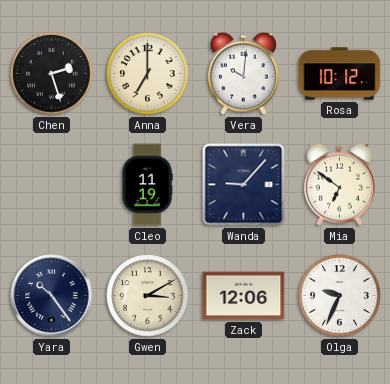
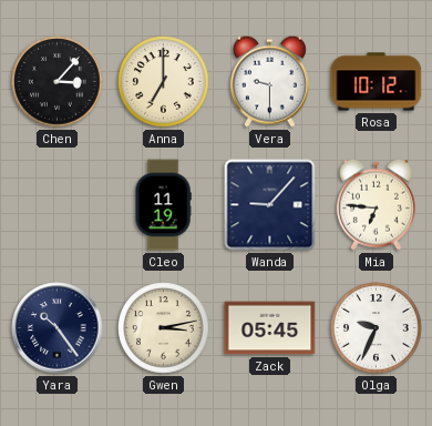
Chen: 2:27 -> 3:07 (58, 82)
Vera: 10:01 -> 9:30 (269, 81)
Mia: 6:51 -> 6:46 (376, 204)
Gwen: 3:10 -> 3:13 (164, 328)
Zack: 12:06 -> 05:45 (270, 328)
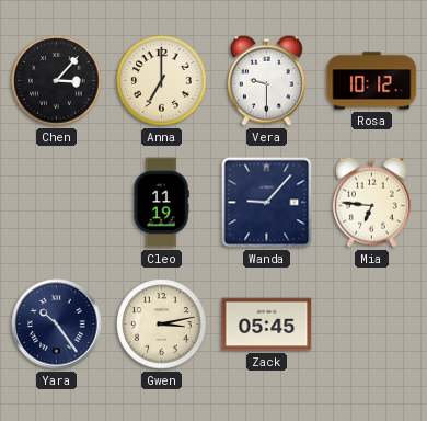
Olga: 9:34 -> none (377, 328)
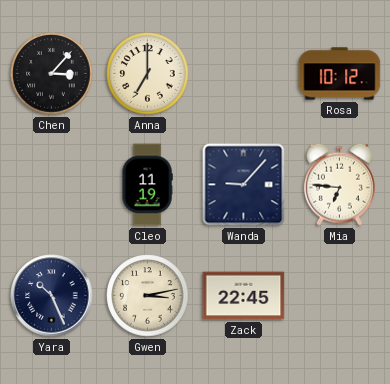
Vera: 9:30 -> none (266, 80)
Yara: 10:24 -> 10:26 (52, 296)
Zack: 05:45 -> 22:45 (244, 296)
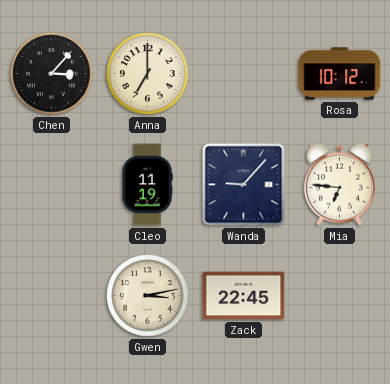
Yara: 10:26 -> none (52, 296)
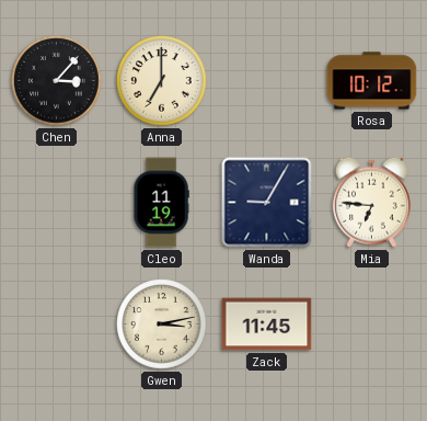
Wanda: 9:07 -> 9:05 (267, 203)
Zack: 22:45 -> 11:45 (267, 325)
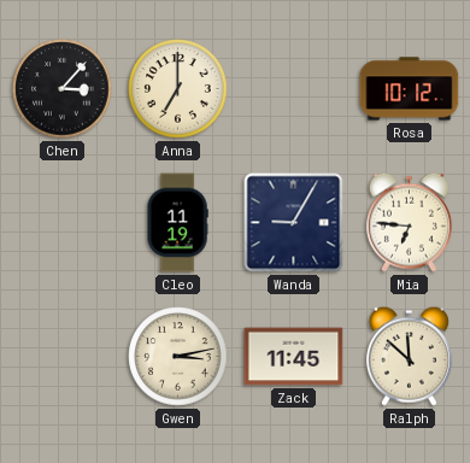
Ralph: none -> 11:52 (409, 356)
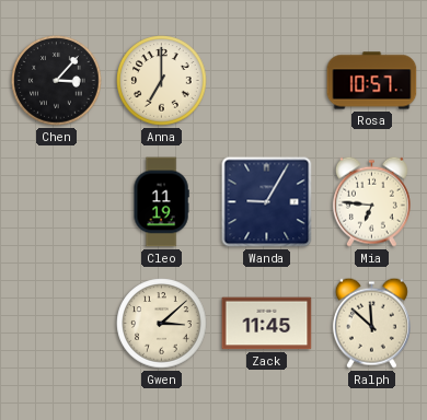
Rosa: 10:12 -> 10:57 (372, 81)
Gwen: 3:13 -> 3:08 (162, 324)
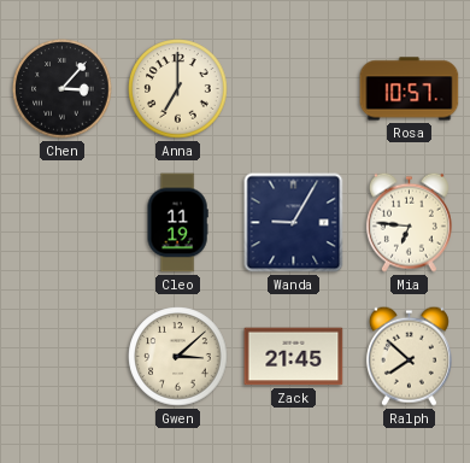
Zack: 11:45 -> 21:45 (294, 357)
Ralph: 11:52 -> 7:52 (409, 356)
